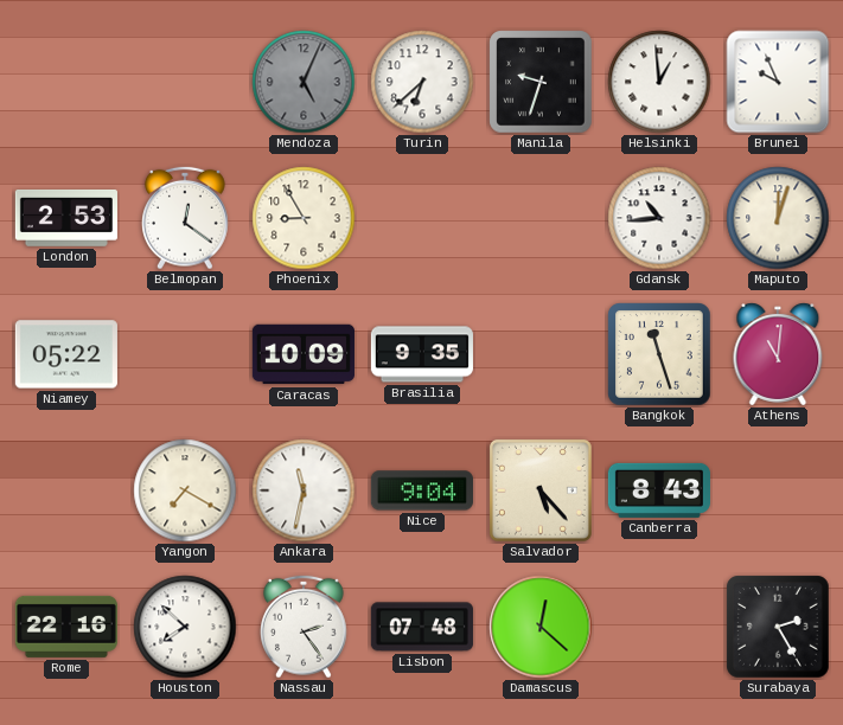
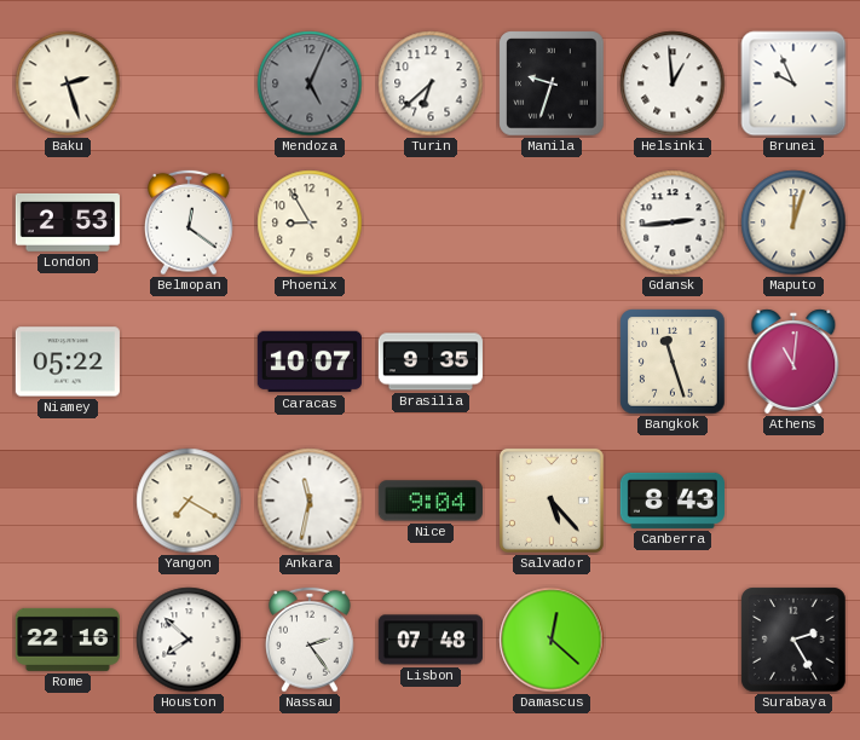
Baku: none -> 2:27 (68, 83)
Gdansk: 10:44 -> 2:44 (673, 222)
Caracas: 10:09 -> 10:07 (310, 362)
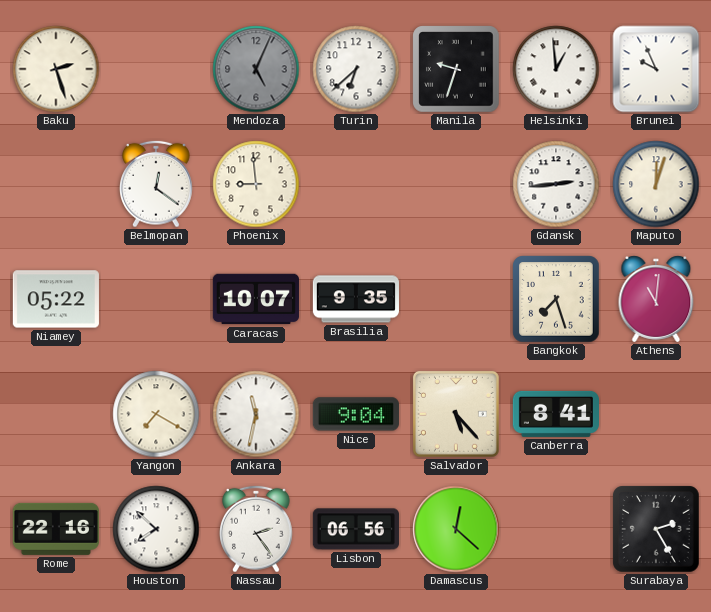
London: 2:53 -> none (68, 222)
Phoenix: 8:55 -> 8:59 (256, 184)
Bangkok: 11:27 -> 7:27 (556, 299)
Canberra: 8:43 -> 8:41 (556, 414)
Lisbon: 07:48 -> 06:56 (356, 529)
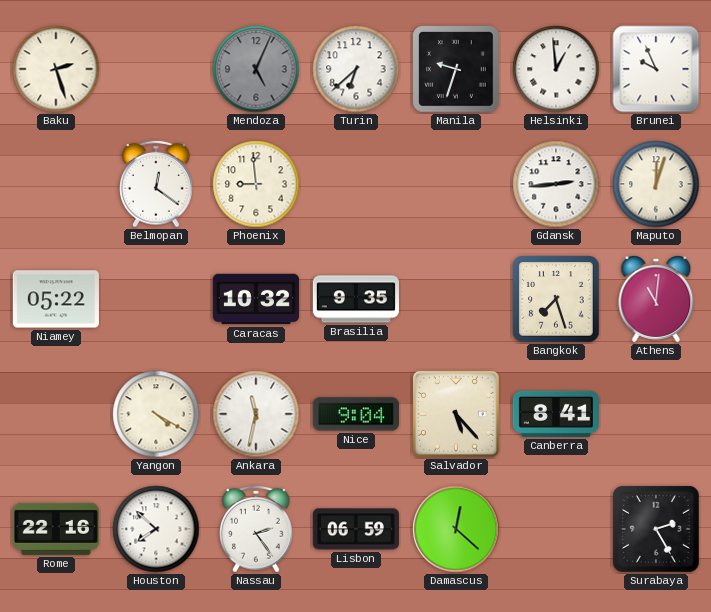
Caracas: 10:07 -> 10:32 (256, 299)
Yangon: 7:20 -> 4:20 (156, 414)
Lisbon: 06:56 -> 06:59 (356, 529)
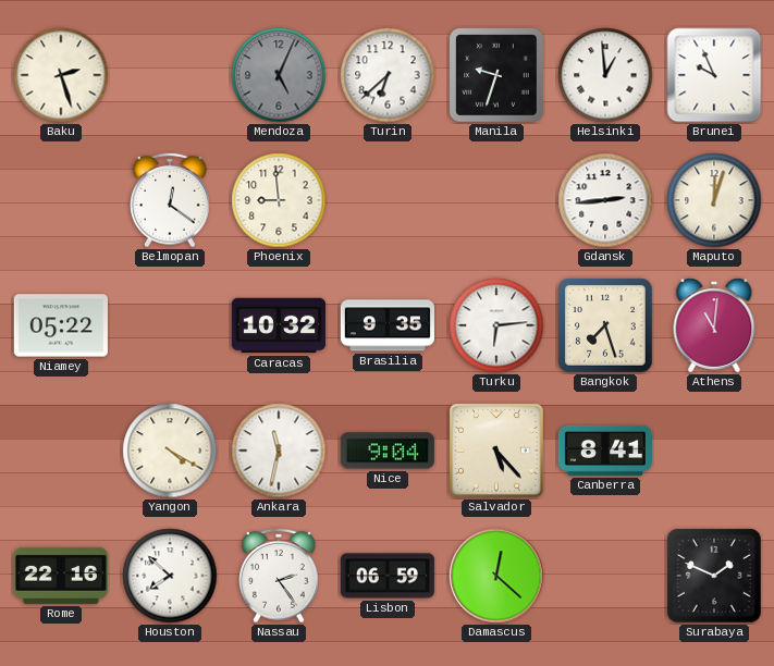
Turku: none -> 6:14 (496, 325)
Surabaya: 2:25 -> 1:49 (714, 576)
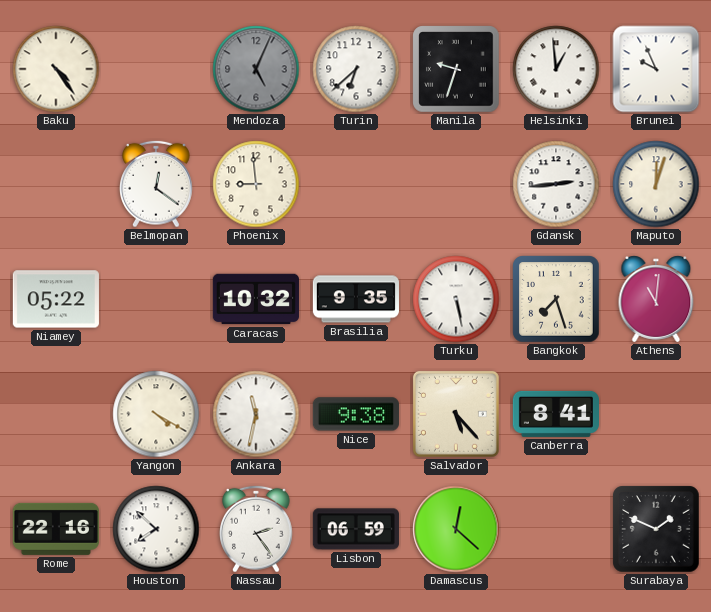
Baku: 2:27 -> 4:24 (56, 69)
Turku: 6:14 -> 5:28 (456, 299)
Nice: 9:04 -> 9:38 (356, 414)
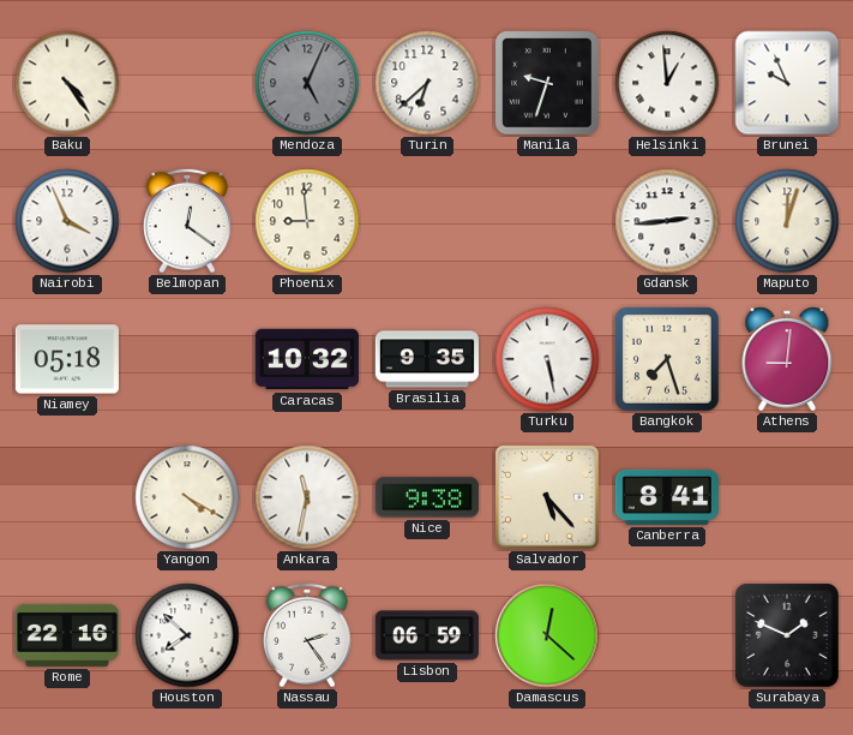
Nairobi: none -> 3:56 (67, 221)
Niamey: 05:22 -> 05:18 (67, 359)
Athens: 11:01 -> 9:01 (787, 359)
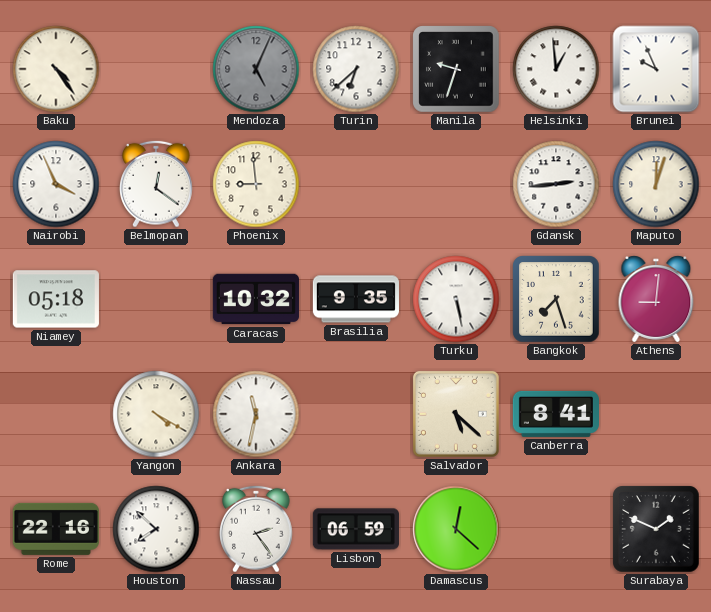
Nice: 9:38 -> none (427, 497)
Salvador: 5:23 -> 5:22 (456, 414)
